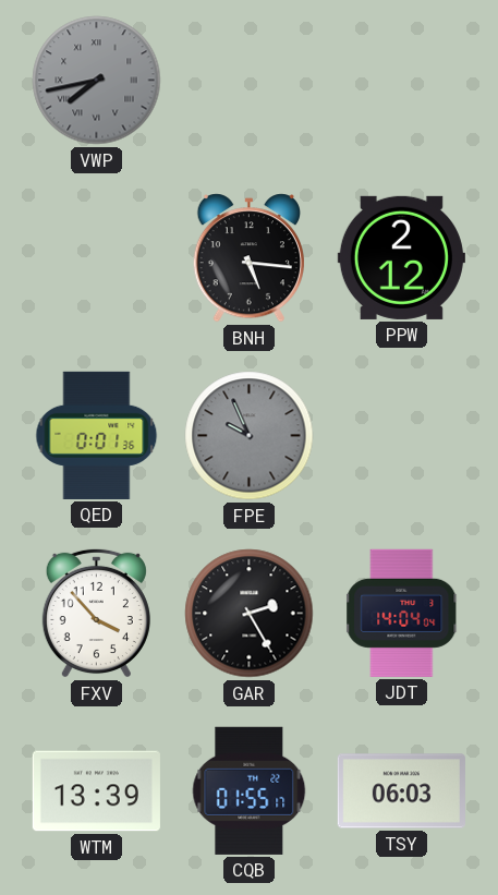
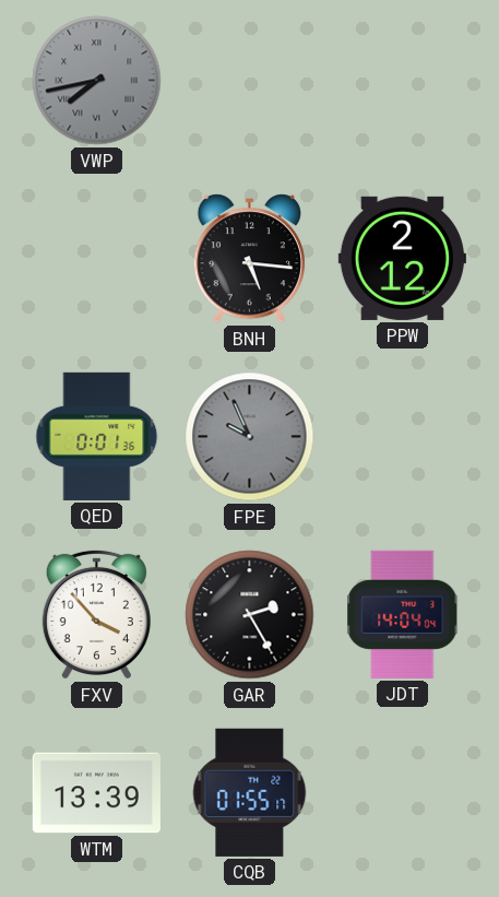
TSY: 06:03 -> none (401, 791)
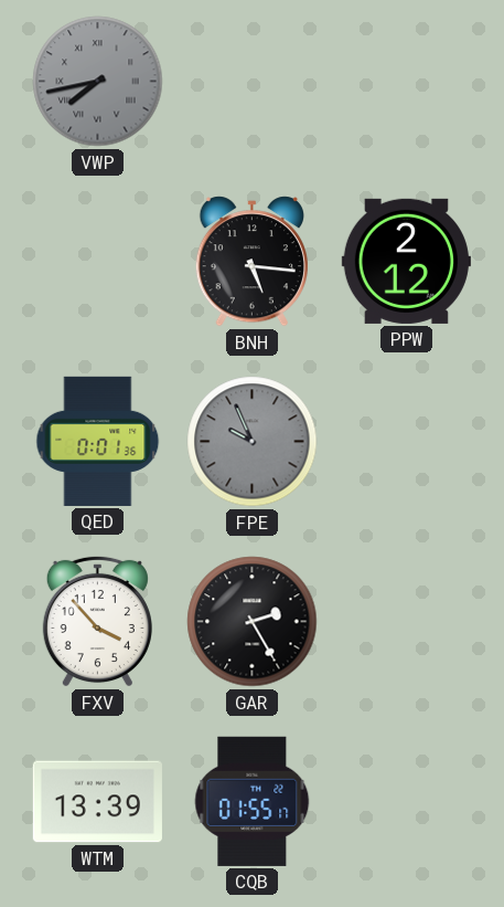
JDT: 14:04 -> none (403, 614)
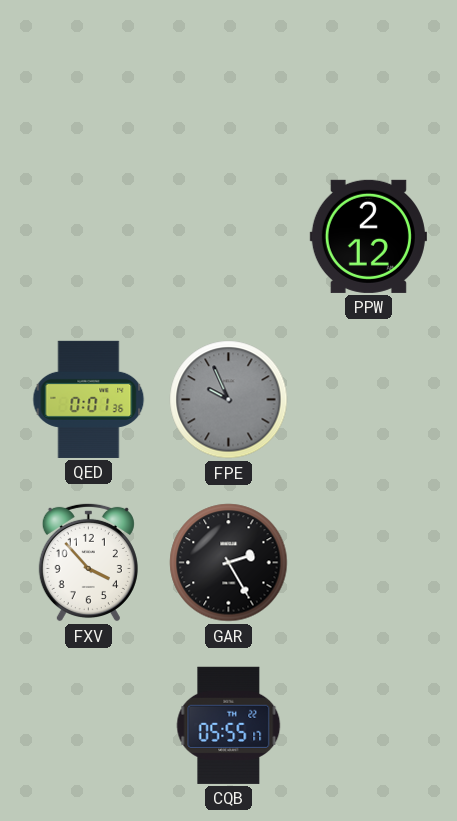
VWP: 7:43 -> none (98, 82)
BNH: 5:16 -> none (251, 262)
WTM: 13:39 -> none (97, 802)
CQB: 01:55 -> 05:55 (229, 725)
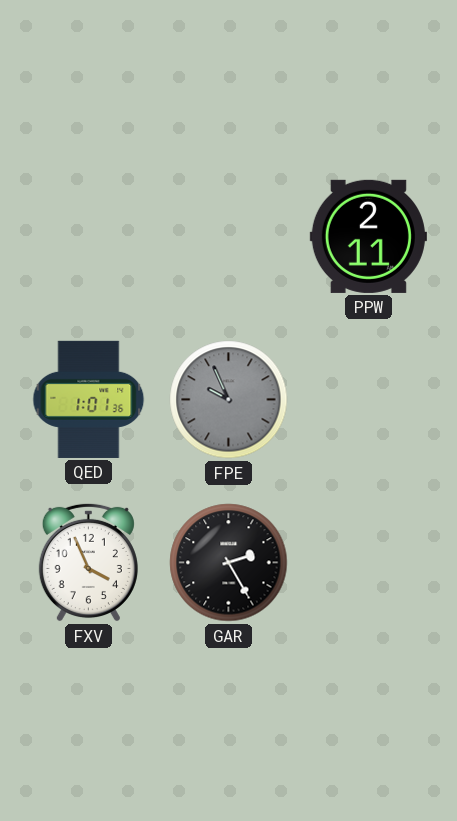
PPW: 2:12 -> 2:11 (368, 236)
QED: 0:01 -> 1:01 (89, 399)
FXV: 3:53 -> 3:56 (88, 562)
CQB: 05:55 -> none (229, 725)
